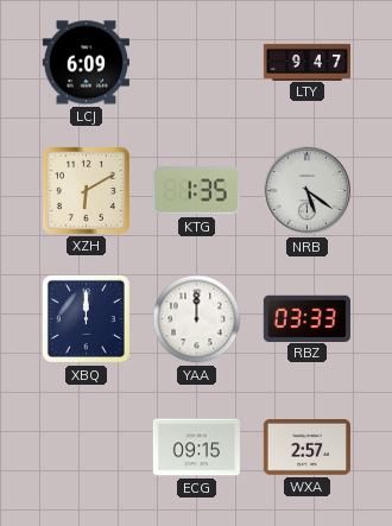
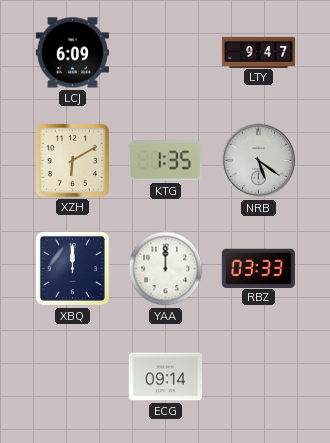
ECG: 09:15 -> 09:14 (165, 377)
WXA: 2:57 -> none (306, 448)
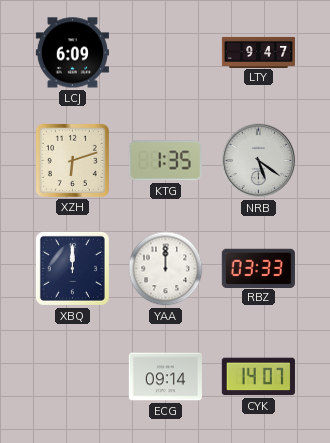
XZH: 6:10 -> 6:12 (72, 160)
CYK: none -> 14:07 (258, 377)
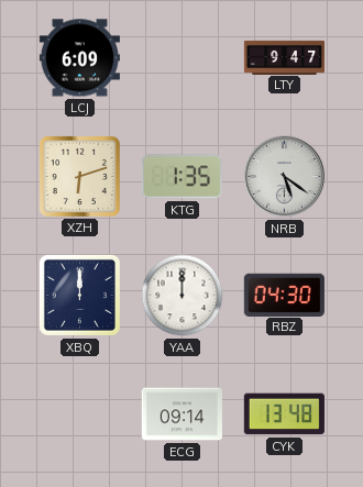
RBZ: 03:33 -> 04:30 (284, 295)
CYK: 14:07 -> 13:48 (284, 414)
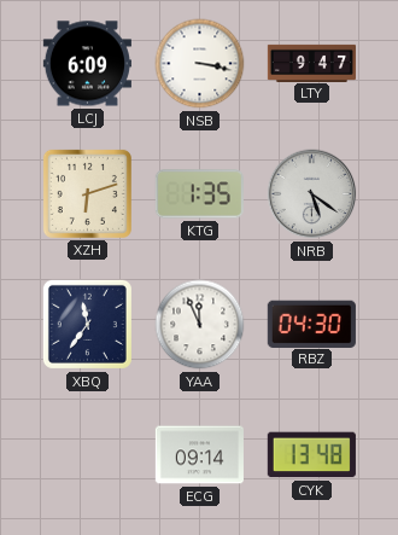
NSB: none -> 3:17 (200, 64)
XBQ: 12:00 -> 11:36 (87, 324)
YAA: 12:00 -> 11:56 (200, 325)
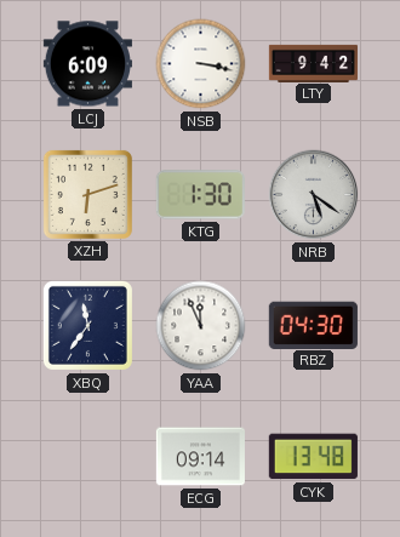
LTY: 9:47 -> 9:42 (313, 63)
KTG: 1:35 -> 1:30 (200, 195)
